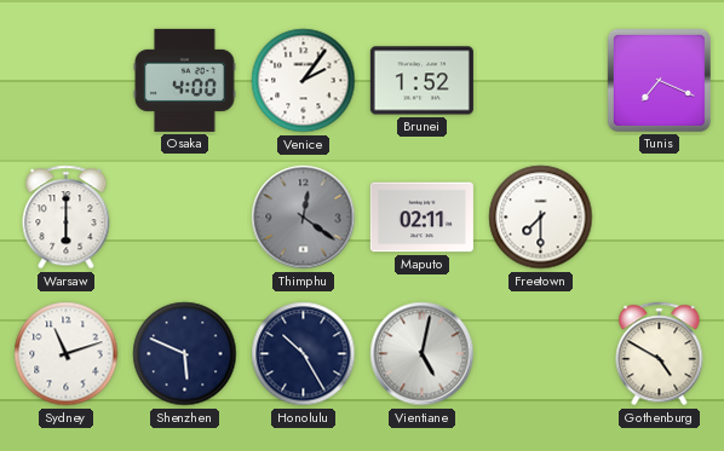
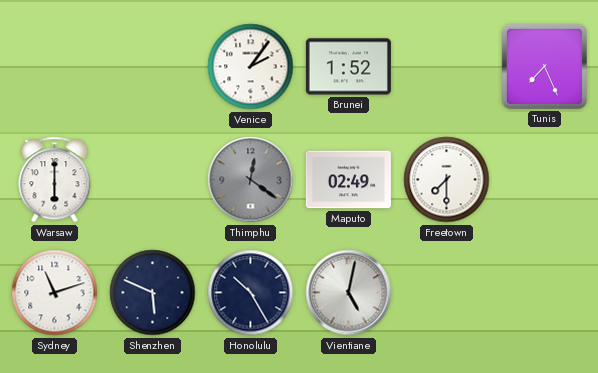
Osaka: 4:00 -> none (185, 80)
Tunis: 7:19 -> 7:26 (544, 66)
Maputo: 02:11 -> 02:49 (348, 180)
Gothenburg: 4:50 -> none (660, 354)
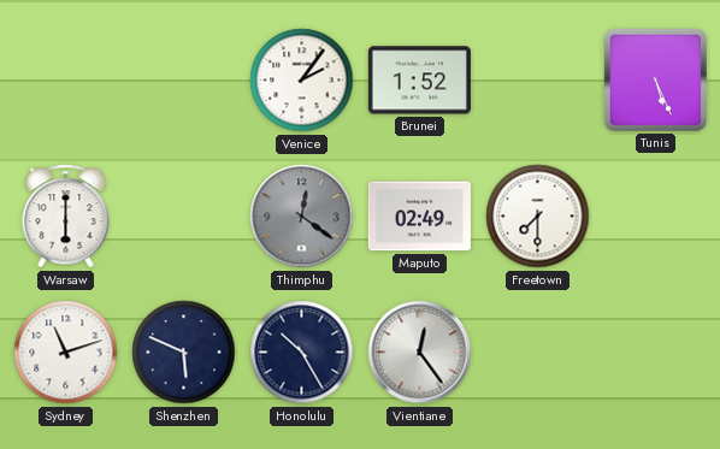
Tunis: 7:26 -> 5:26 (655, 79)
Vientiane: 5:02 -> 12:24 (420, 353)
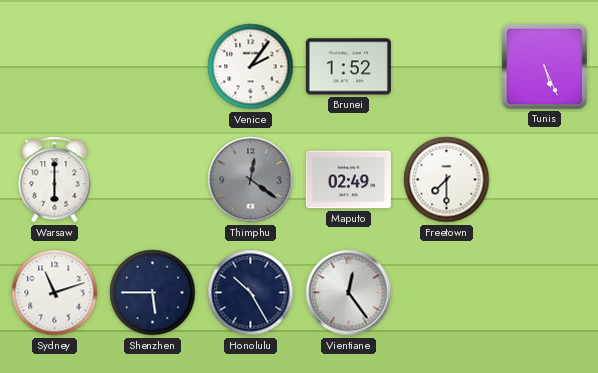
Shenzhen: 5:49 -> 5:45 (153, 293)
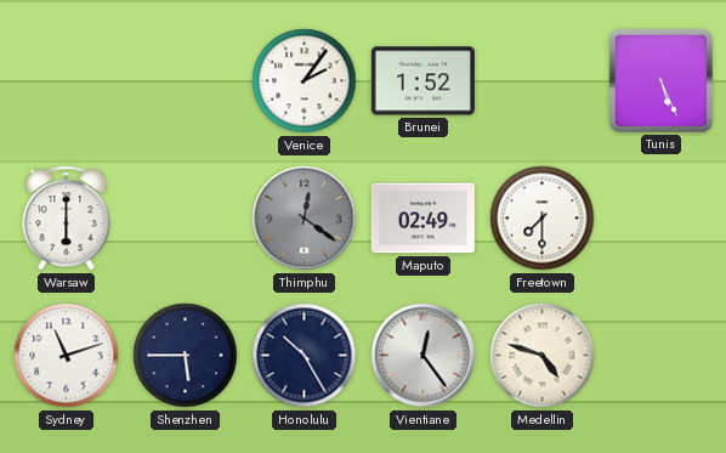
Medellin: none -> 4:48 (543, 356)
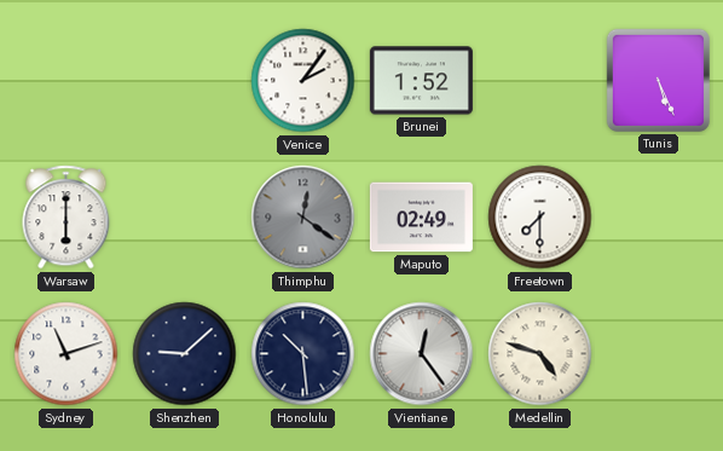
Shenzhen: 5:45 -> 9:08 (185, 354)
Honolulu: 10:25 -> 10:29 (303, 354)
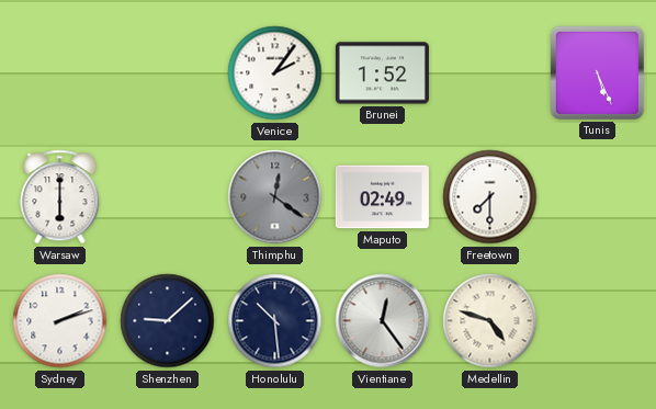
Sydney: 11:12 -> 2:12 (60, 321)
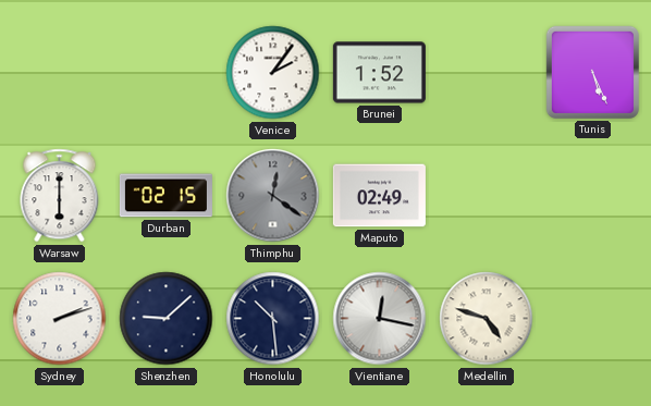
Durban: none -> 02:15 (165, 196)
Freetown: 7:30 -> none (490, 197)
Vientiane: 12:24 -> 12:17 (380, 319)
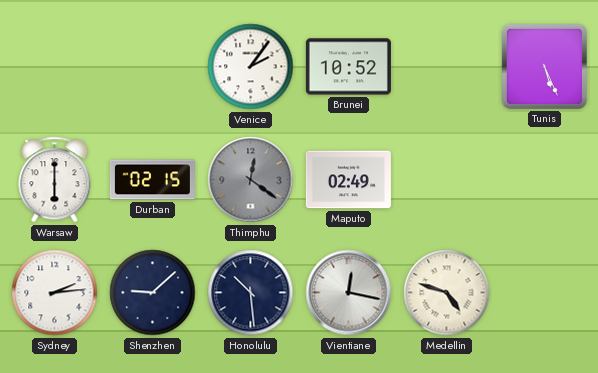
Brunei: 1:52 -> 10:52 (348, 67)
Sydney: 2:12 -> 2:14 (55, 293)
